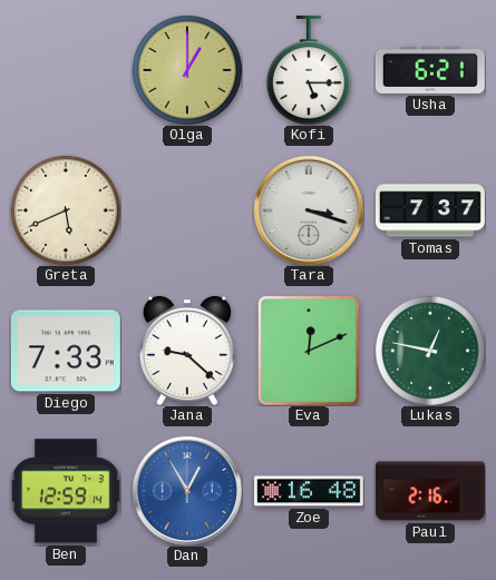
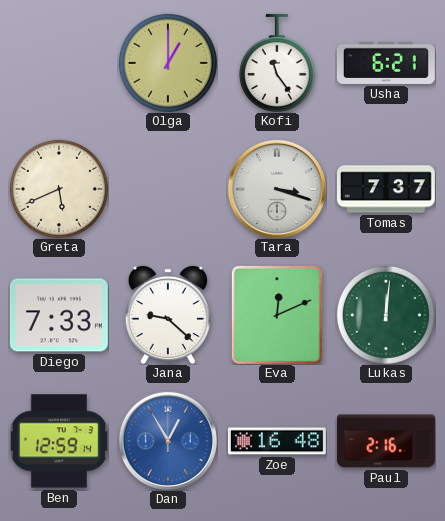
Kofi: 5:15 -> 11:24 (277, 63)
Lukas: 12:47 -> 12:01 (386, 315)
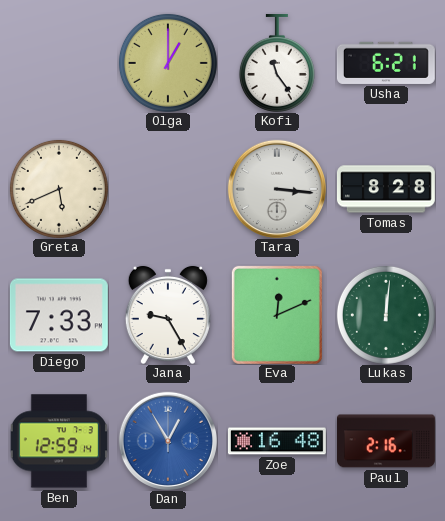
Tara: 3:18 -> 3:16 (277, 189)
Tomas: 7:37 -> 8:28 (386, 189)
Jana: 9:22 -> 9:25 (168, 315)
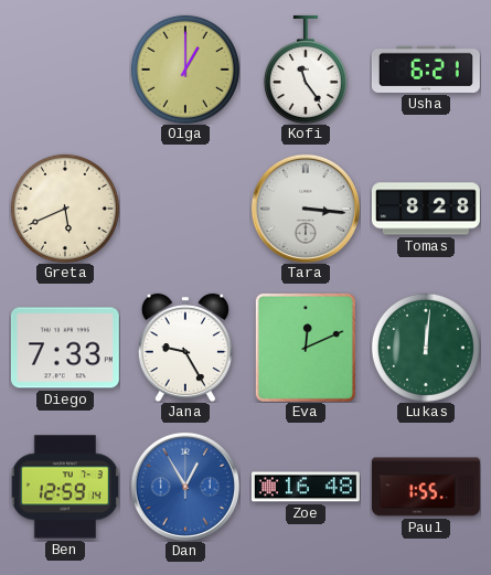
Paul: 2:16 -> 1:55 (426, 487)
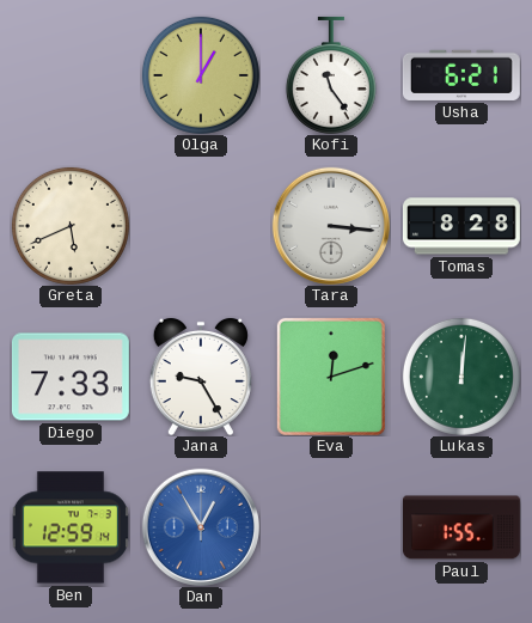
Eva: 12:11 -> 12:12 (331, 377)
Zoe: 16:48 -> none (306, 487)
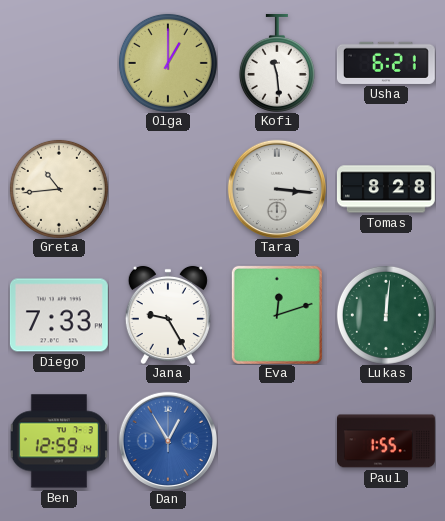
Kofi: 11:24 -> 11:29 (277, 63)
Greta: 5:41 -> 10:44 (59, 189)
